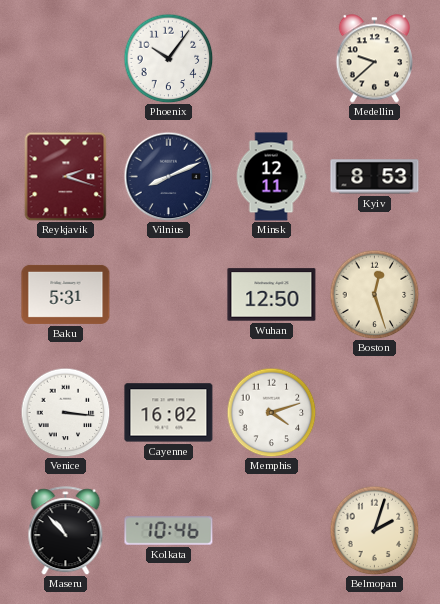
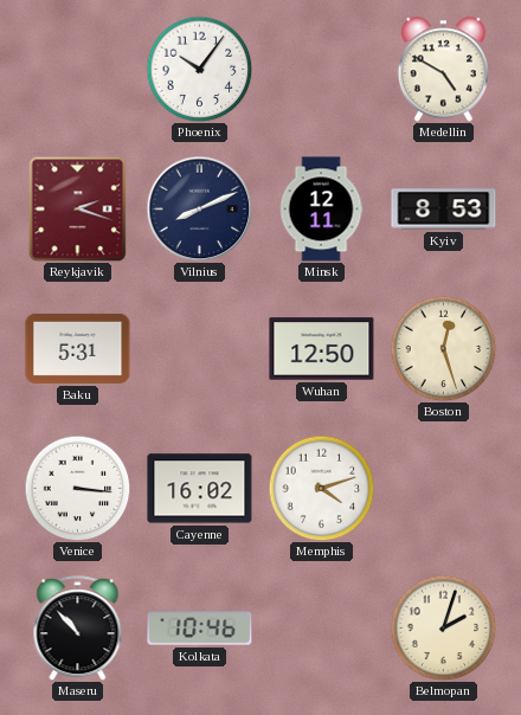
Medellin: 9:38 -> 4:50 (443, 70)
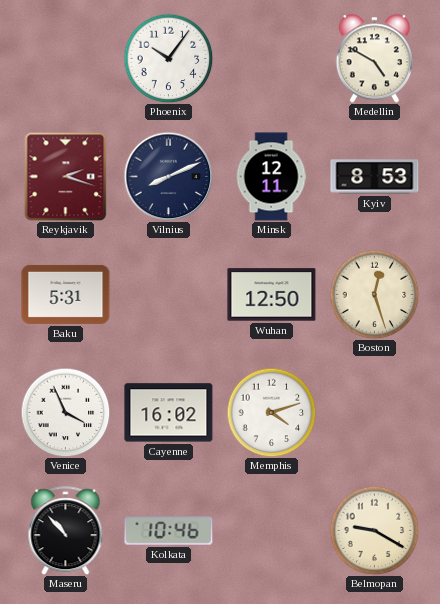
Venice: 3:16 -> 3:56 (65, 412)
Belmopan: 2:03 -> 9:20 (374, 530)
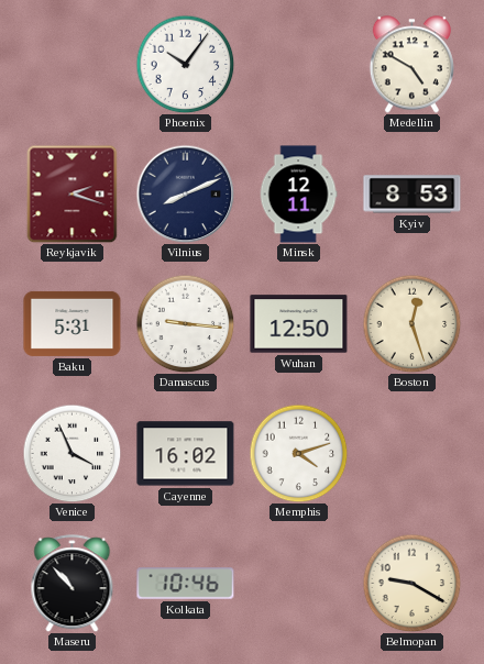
Damascus: none -> 9:16 (185, 323)
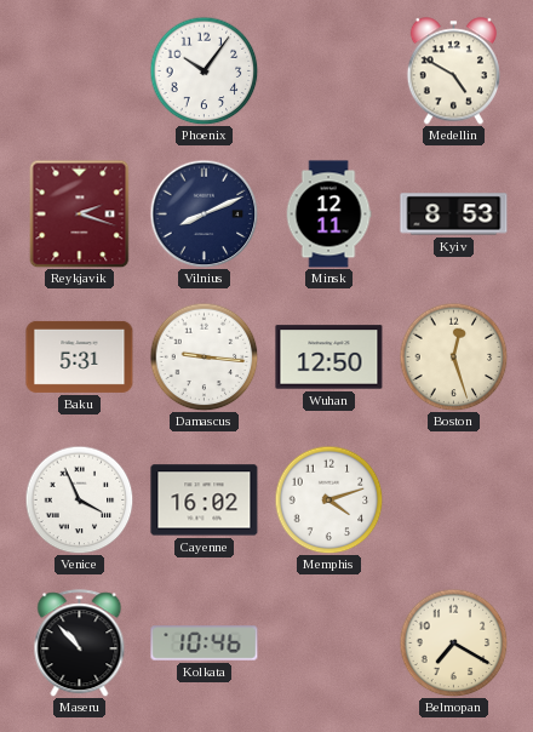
Belmopan: 9:20 -> 7:20 (453, 642)
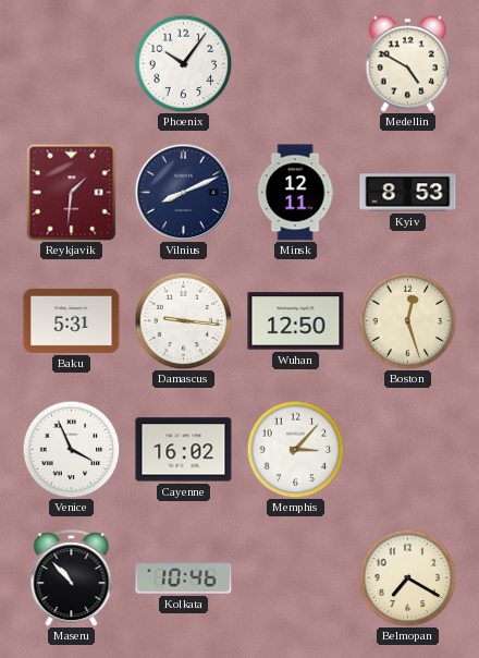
Reykjavik: 2:18 -> 1:31 (72, 192)
Memphis: 4:12 -> 3:07 (295, 449)
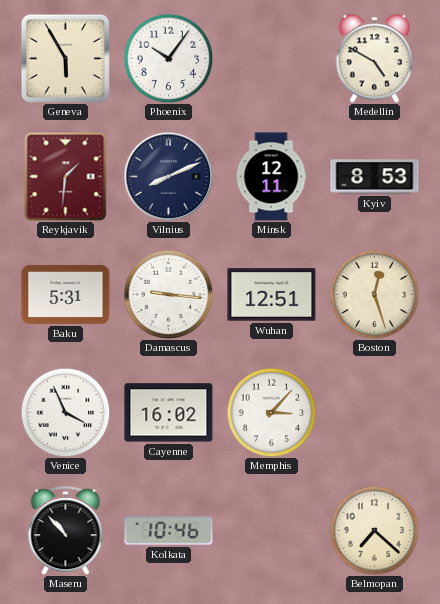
Geneva: none -> 5:55 (65, 58)
Wuhan: 12:50 -> 12:51 (272, 295)
Belmopan: 7:20 -> 7:22 (374, 530)
